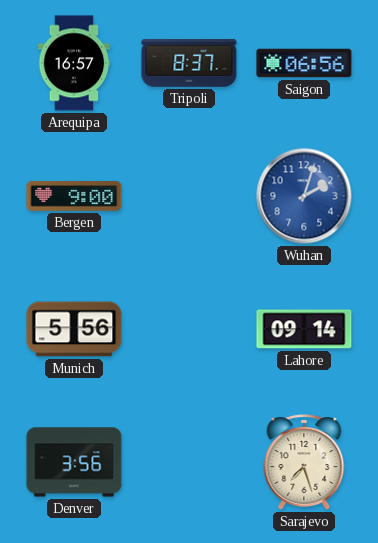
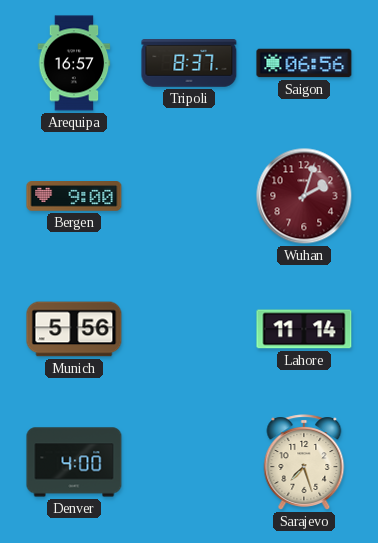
Wuhan dial: blue -> burgundy (304, 196)
Lahore: 09:14 -> 11:14 (304, 329)
Denver: 3:56 -> 4:00 (74, 462)
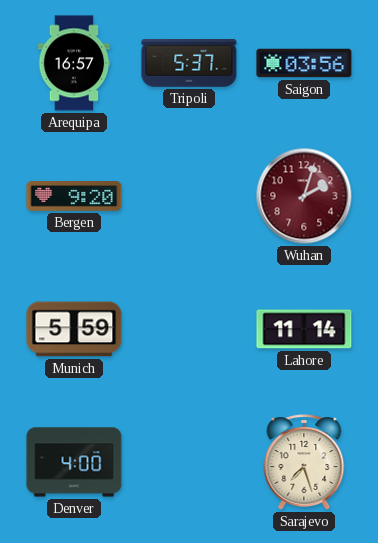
Tripoli: 8:37 -> 5:37 (189, 64)
Saigon: 06:56 -> 03:56 (304, 63)
Bergen: 9:00 -> 9:20 (74, 197)
Munich: 5:56 -> 5:59 (74, 329)
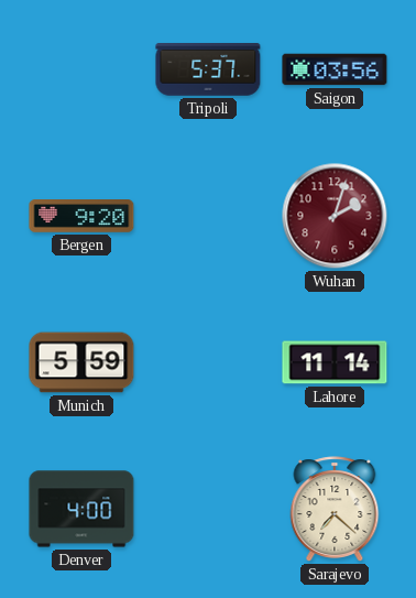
Arequipa: 16:57 -> none (74, 63)
Sarajevo: 7:27 -> 7:22 (335, 509)
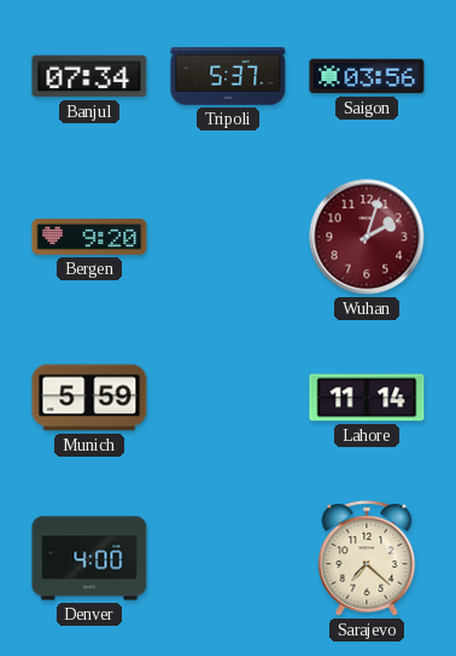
Banjul: none -> 07:34 (89, 76)
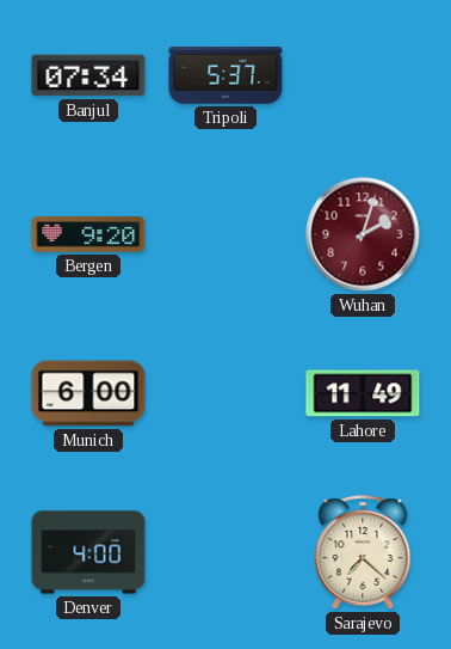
Saigon: 03:56 -> none (367, 76)
Munich: 5:59 -> 6:00 (88, 393)
Lahore: 11:14 -> 11:49 (363, 393)
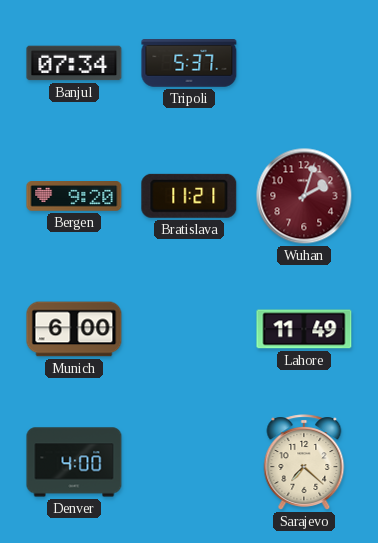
Bratislava: none -> 11:21 (189, 196)
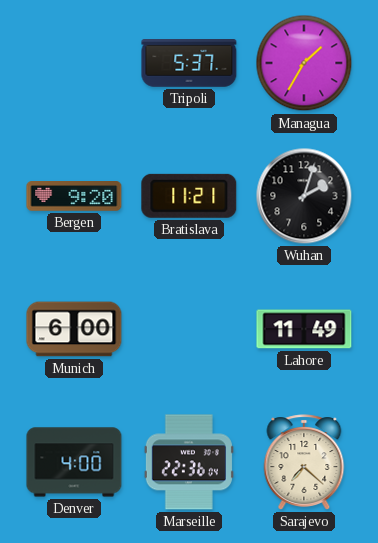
Banjul: 07:34 -> none (74, 63)
Managua: none -> 1:35 (304, 63)
Wuhan dial: burgundy -> black (304, 196)
Marseille: none -> 22:36 (189, 462)
